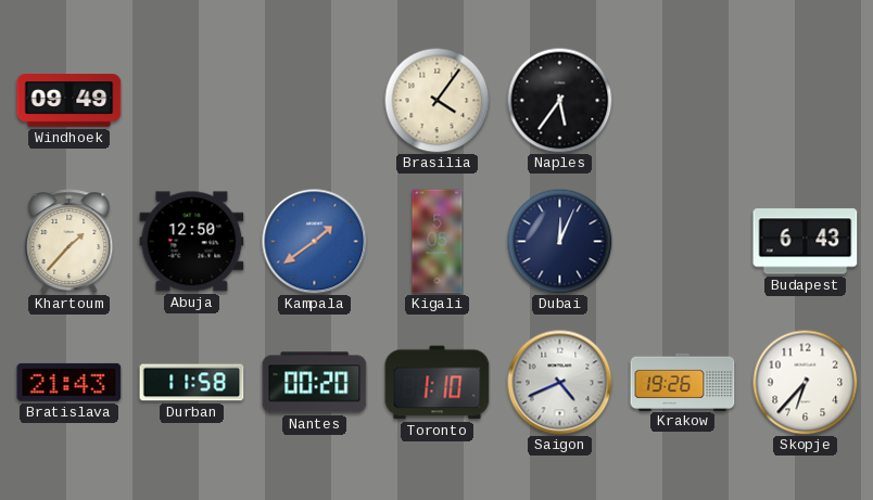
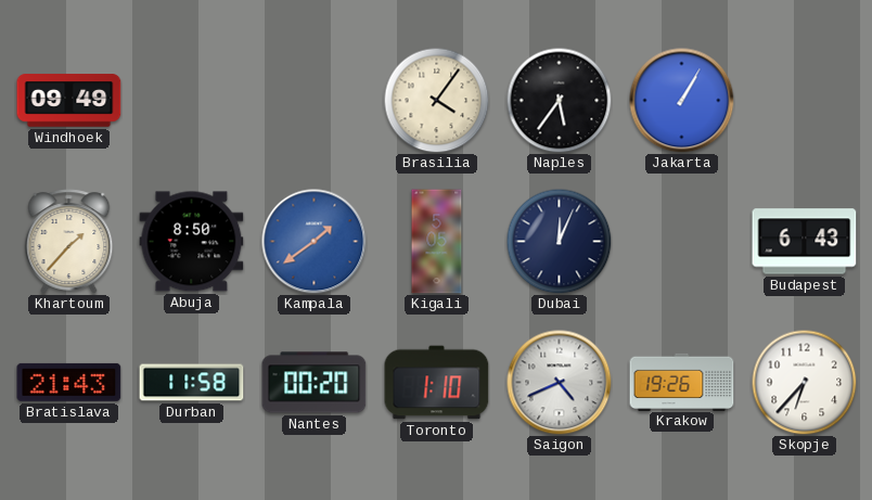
Jakarta: none -> 1:05 (682, 101)
Abuja: 12:50 -> 8:50 (192, 242)
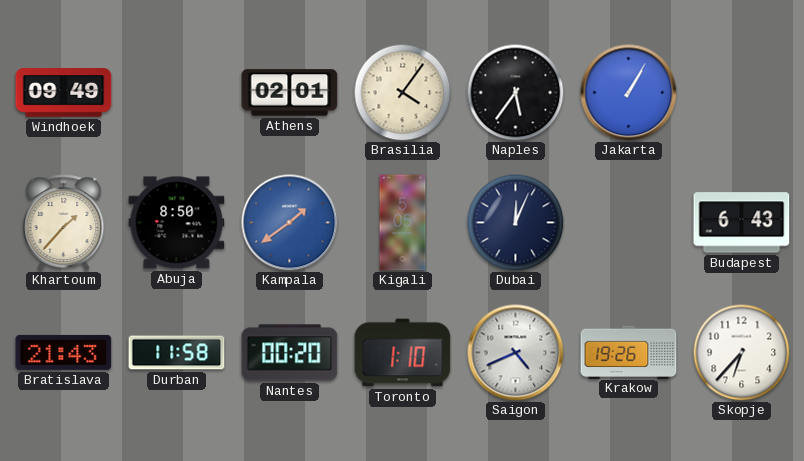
Athens: none -> 02:01 (290, 93)
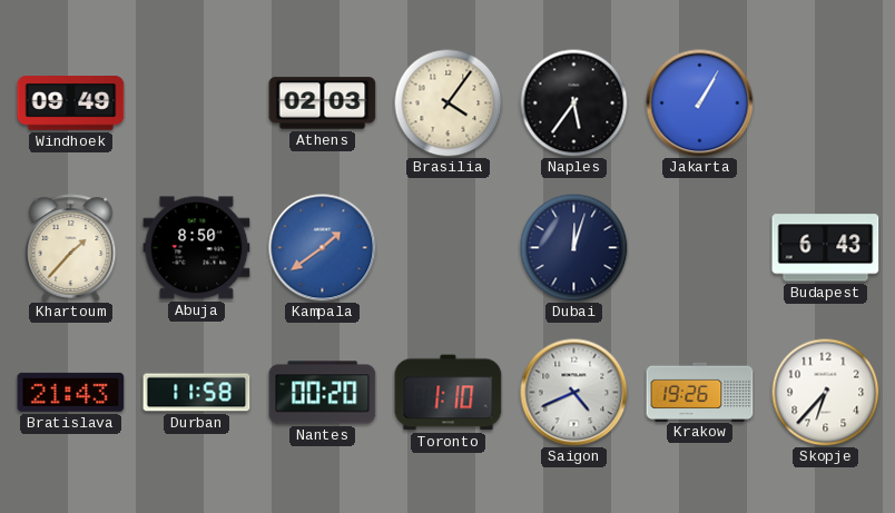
Athens: 02:01 -> 02:03 (323, 103)
Kigali: 5:05 -> none (403, 223)
Dubai: 12:04 -> 12:03 (573, 247)
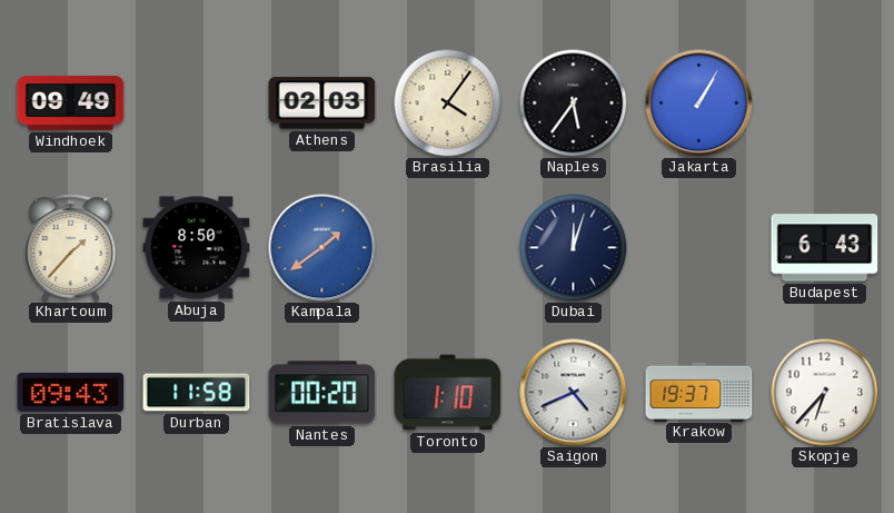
Bratislava: 21:43 -> 09:43 (71, 392)
Krakow: 19:26 -> 19:37 (699, 392)
